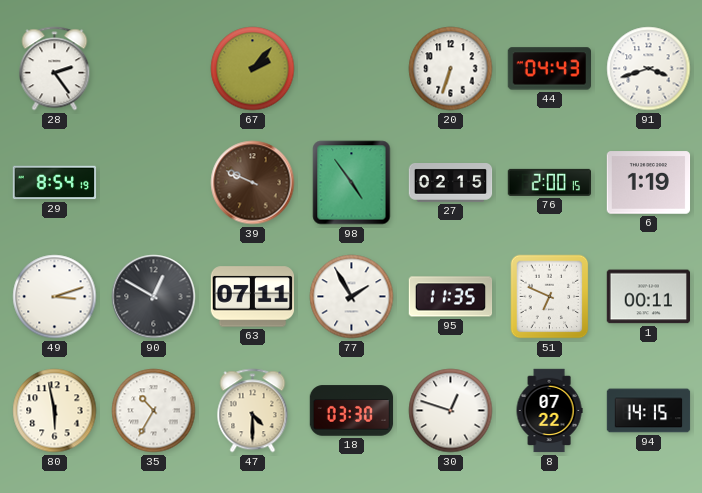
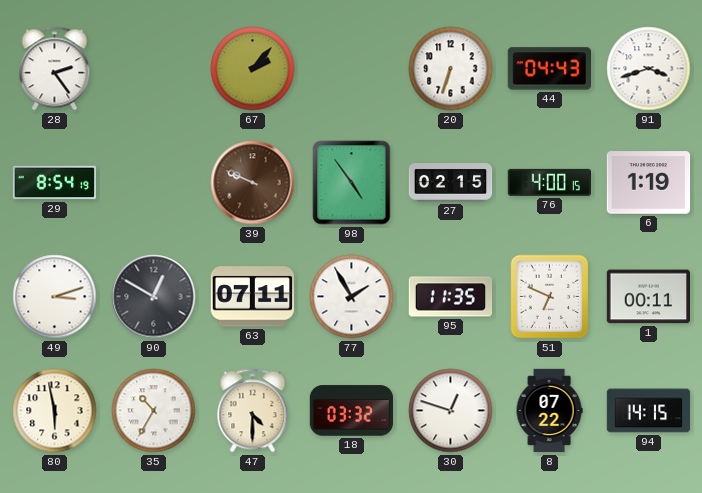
76: 2:00 -> 4:00 (549, 182)
18: 03:30 -> 03:32 (352, 411)
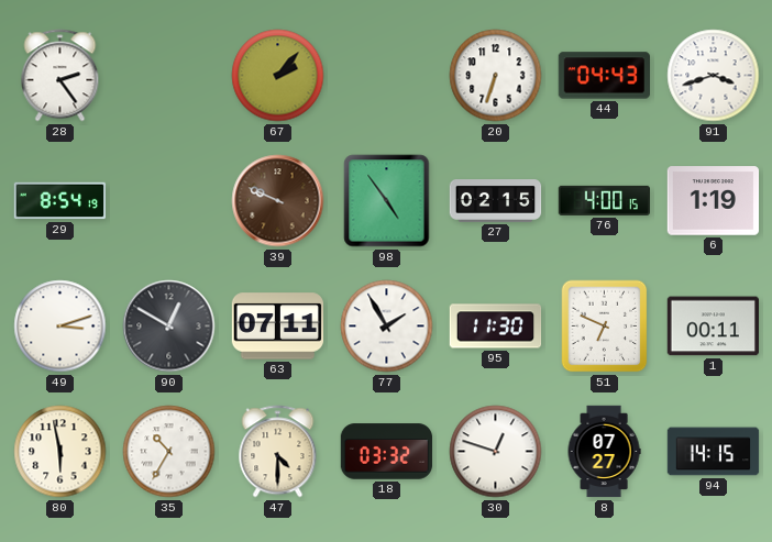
95: 11:35 -> 11:30 (496, 327)
8: 07:22 -> 07:27 (604, 452)
